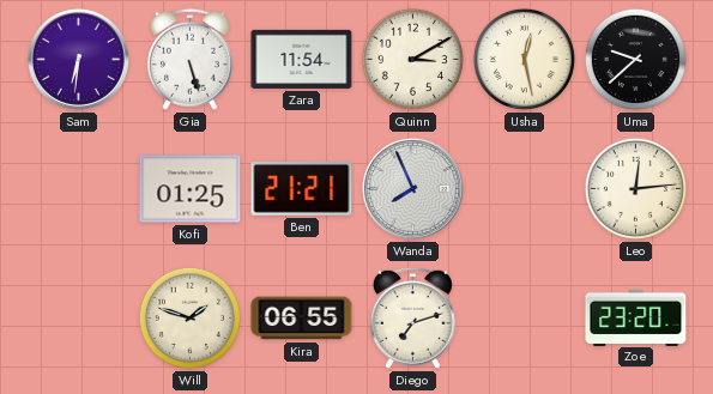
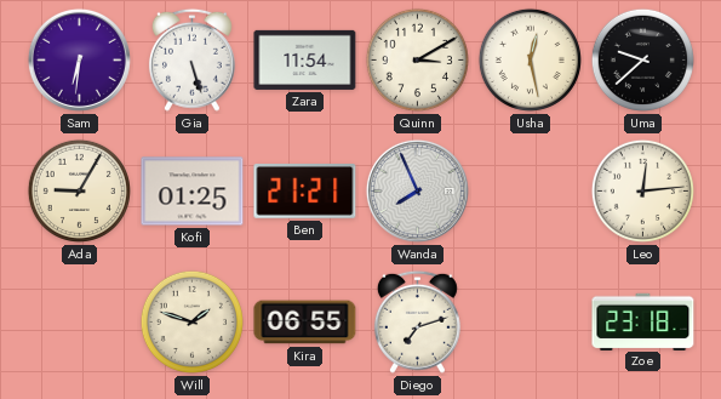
Ada: none -> 9:05 (79, 190)
Zoe: 23:20 -> 23:18 (643, 321)
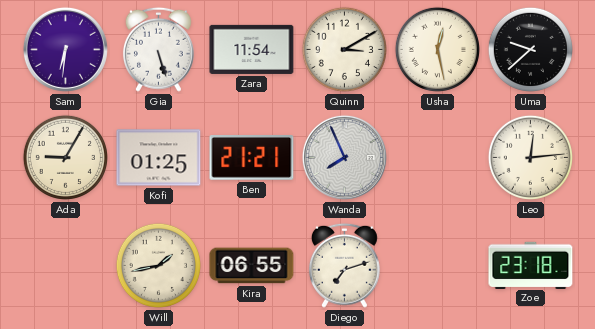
Will: 1:48 -> 1:43 (158, 265)
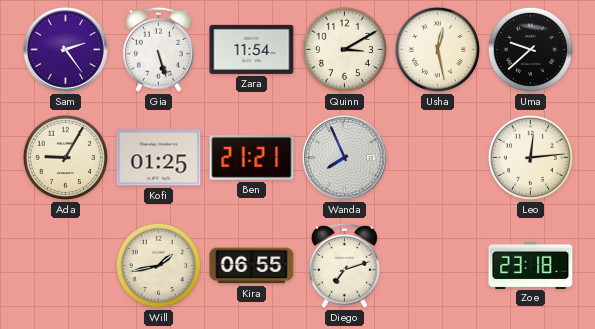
Sam: 6:31 -> 2:24 (65, 49)
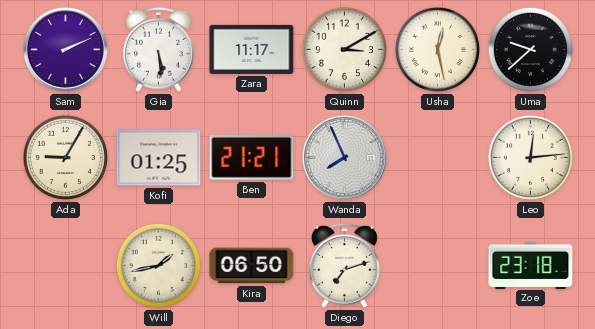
Sam: 2:24 -> 2:11 (65, 49)
Gia: 5:27 -> 5:29 (158, 49)
Zara: 11:54 -> 11:17 (252, 49)
Kira: 06:55 -> 06:50 (252, 266)
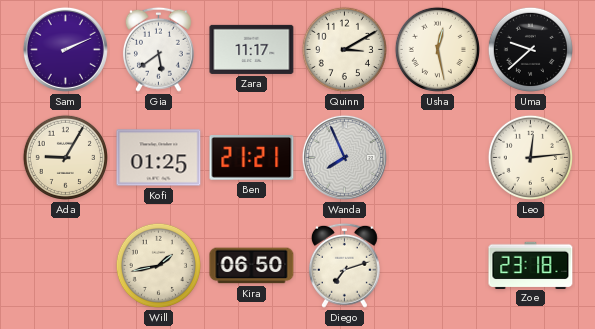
Gia: 5:29 -> 5:39 (158, 49)
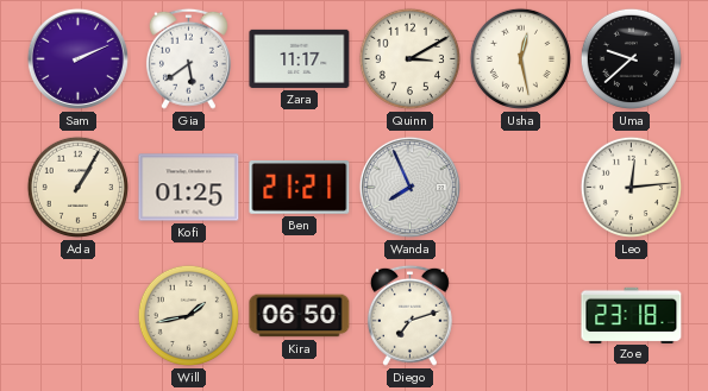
Ada: 9:05 -> 1:05 (77, 187)
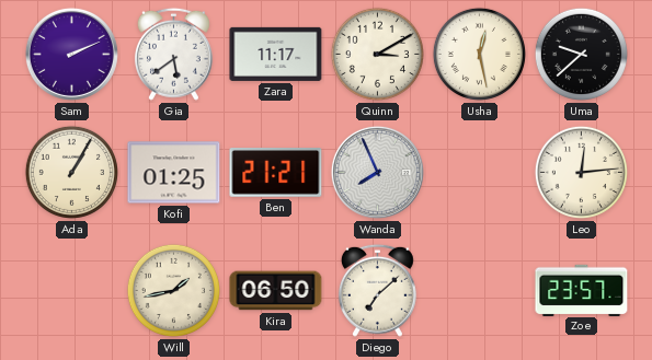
Diego: 7:12 -> 7:08 (377, 290)
Zoe: 23:18 -> 23:57 (582, 290)
